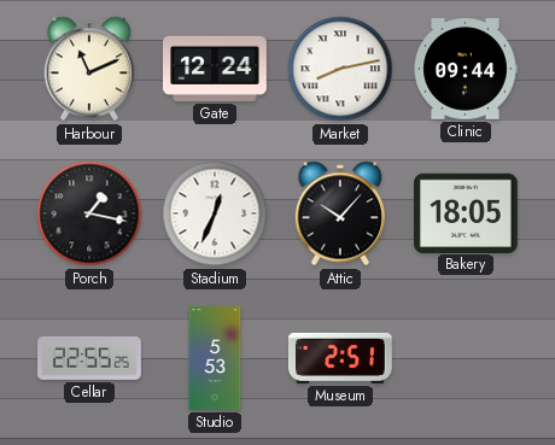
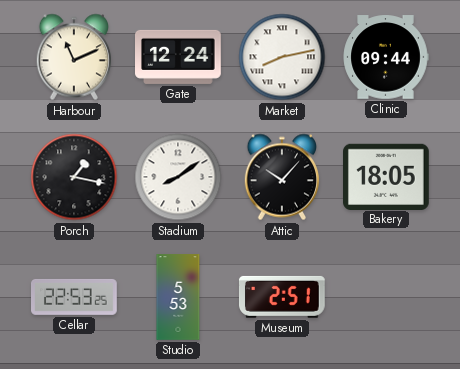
Stadium: 12:34 -> 8:09 (178, 177)
Cellar: 22:55 -> 22:53 (75, 297)
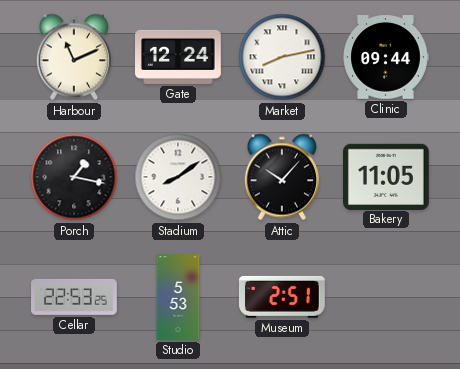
Bakery: 18:05 -> 11:05 (387, 176)
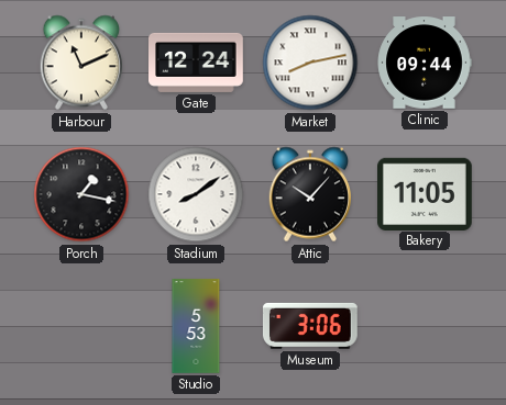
Cellar: 22:53 -> none (75, 297)
Museum: 2:51 -> 3:06 (310, 326)
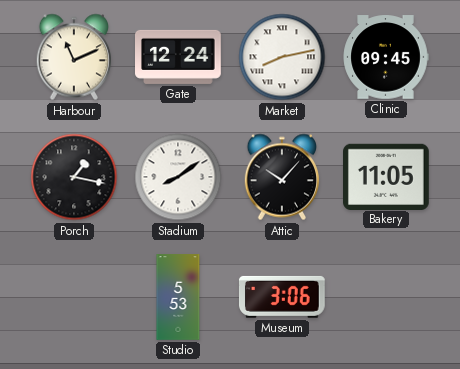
Clinic: 09:44 -> 09:45 (386, 57)
